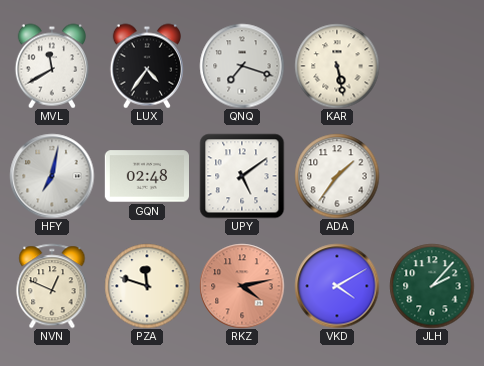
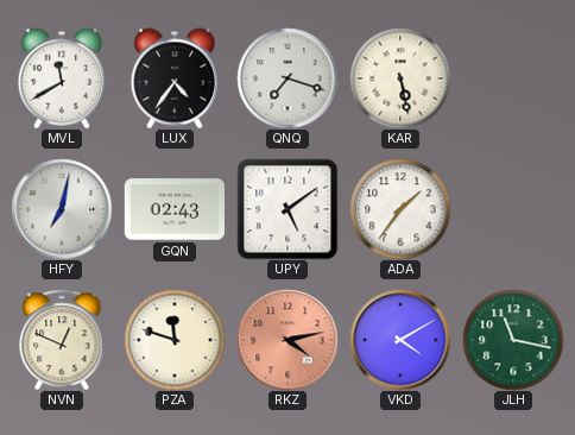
GQN: 02:48 -> 02:43 (173, 209)
JLH: 2:07 -> 11:17 (513, 340)
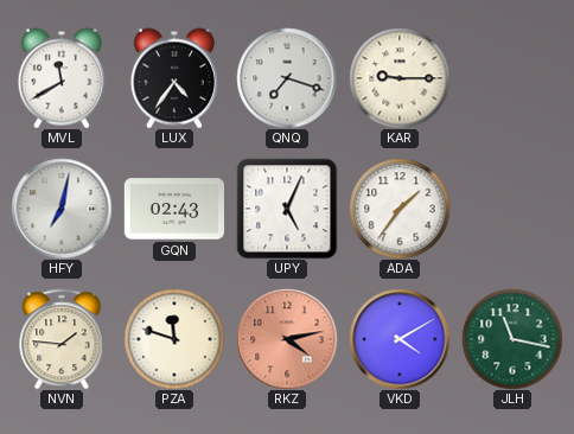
KAR: 5:28 -> 9:15 (400, 78)
UPY: 5:09 -> 5:04 (287, 209)
NVN: 12:49 -> 1:46 (62, 339)
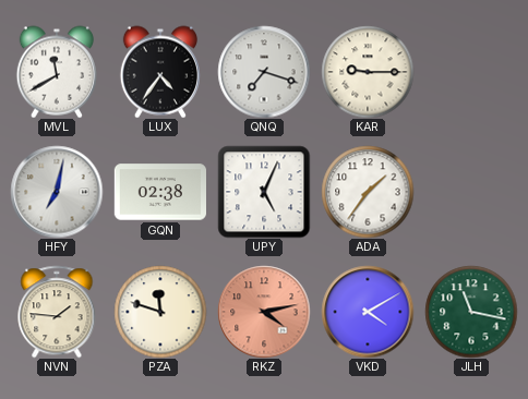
GQN: 02:43 -> 02:38 (159, 192)
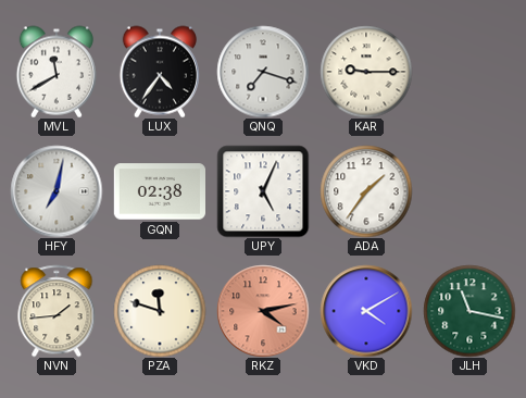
NVN: 1:46 -> 1:44 (57, 311)
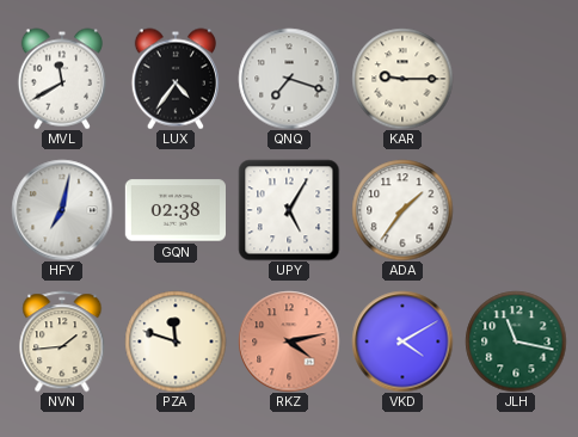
UPY: 5:04 -> 5:05 (289, 210)
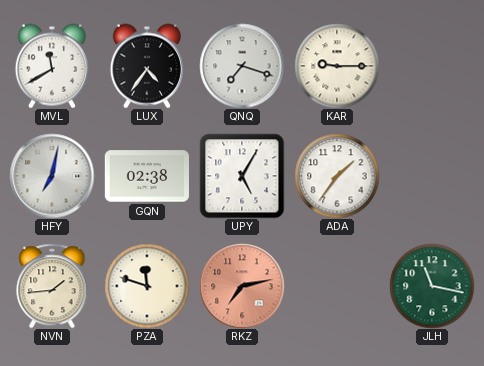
RKZ: 4:13 -> 7:13 (242, 286)
VKD: 4:10 -> none (402, 341)
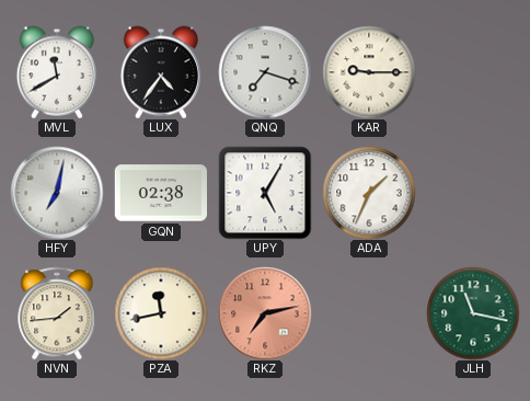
ADA: 1:36 -> 1:34 (369, 193)
PZA: 11:48 -> 11:43 (161, 313)
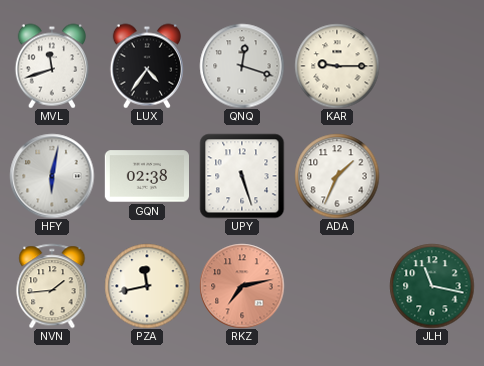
MVL: 11:40 -> 11:42 (52, 66)
QNQ: 7:18 -> 12:18 (242, 66)
HFY: 7:02 -> 6:02 (52, 176)
UPY: 5:05 -> 5:27 (242, 176)
